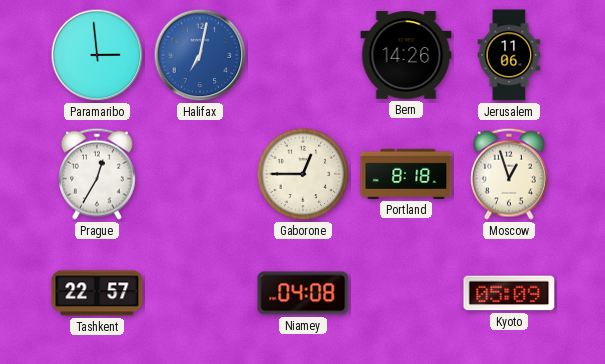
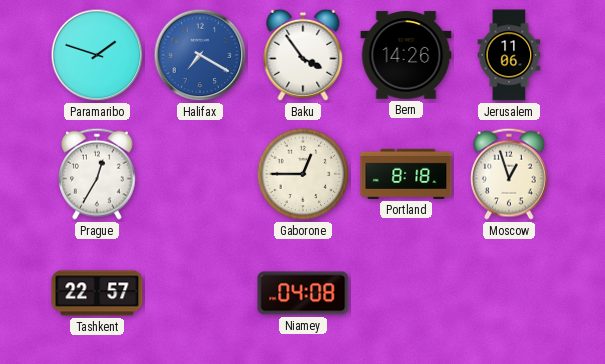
Paramaribo: 2:59 -> 1:48 (97, 55)
Halifax: 7:02 -> 7:20 (200, 55)
Baku: none -> 3:54 (303, 55)
Kyoto: 05:09 -> none (509, 293)
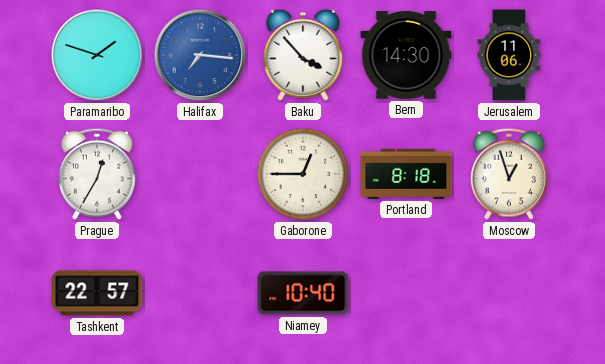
Halifax: 7:20 -> 7:16 (200, 55)
Baku: 3:54 -> 3:53 (303, 55)
Bern: 14:26 -> 14:30 (406, 55)
Niamey: 04:08 -> 10:40 (303, 293)
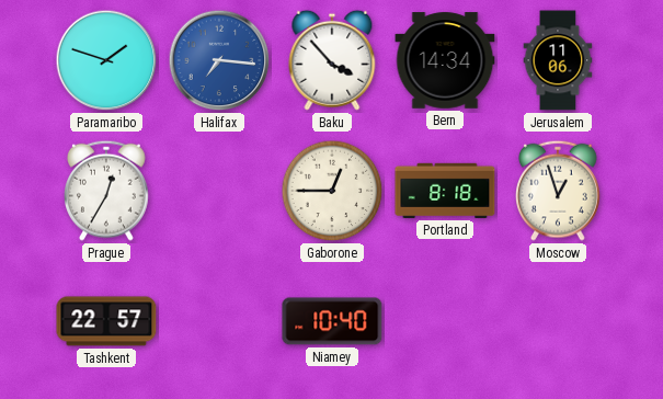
Bern: 14:30 -> 14:34 (445, 60)
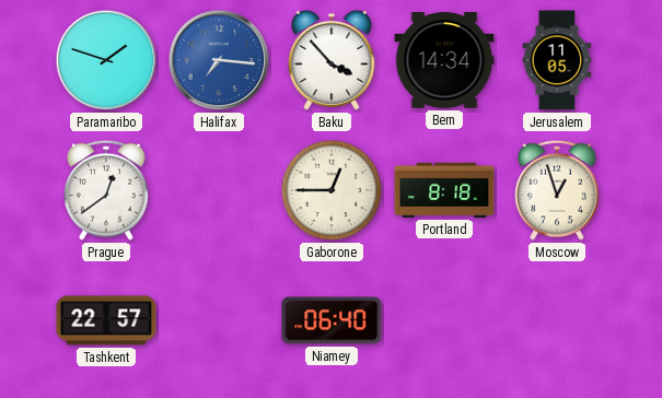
Jerusalem: 11:06 -> 11:05 (557, 60)
Prague: 12:35 -> 12:39 (107, 190)
Niamey: 10:40 -> 06:40 (332, 320)
